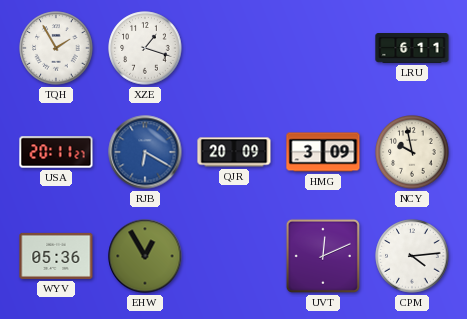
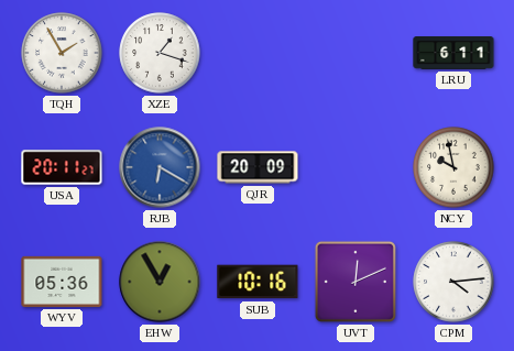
HMG: 3:09 -> none (323, 152)
SUB: none -> 10:16 (258, 282)
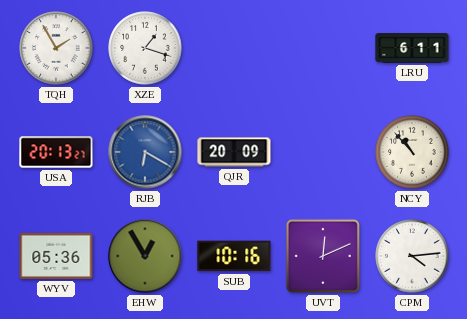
USA: 20:11 -> 20:13 (56, 152)
NCY: 9:58 -> 10:53 (412, 152)
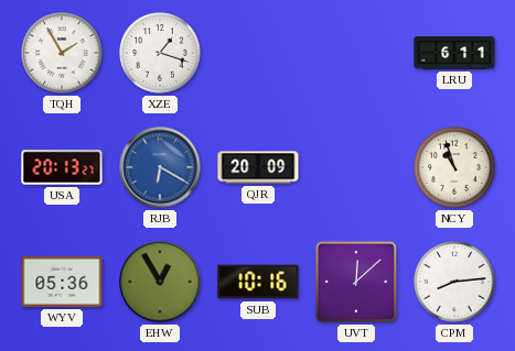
NCY: 10:53 -> 10:57 (454, 167)
UVT: 12:11 -> 12:08 (356, 282)
CPM: 4:14 -> 8:14 (454, 282)
